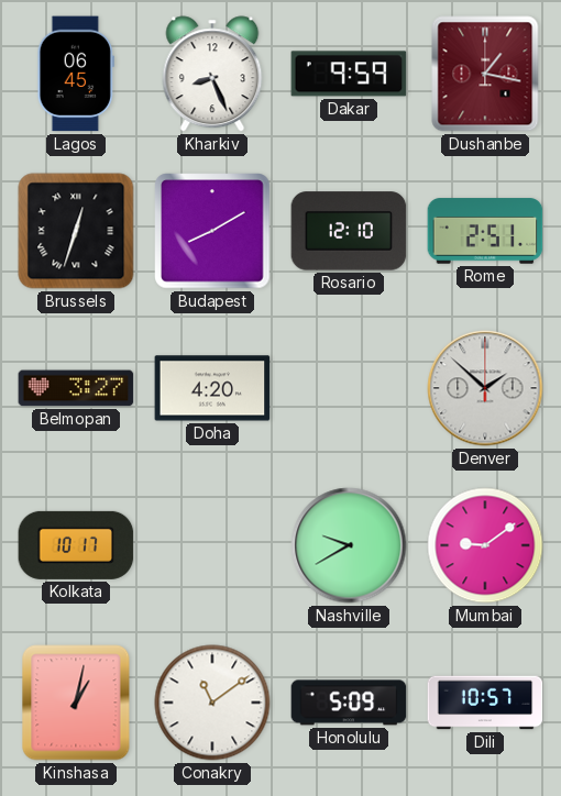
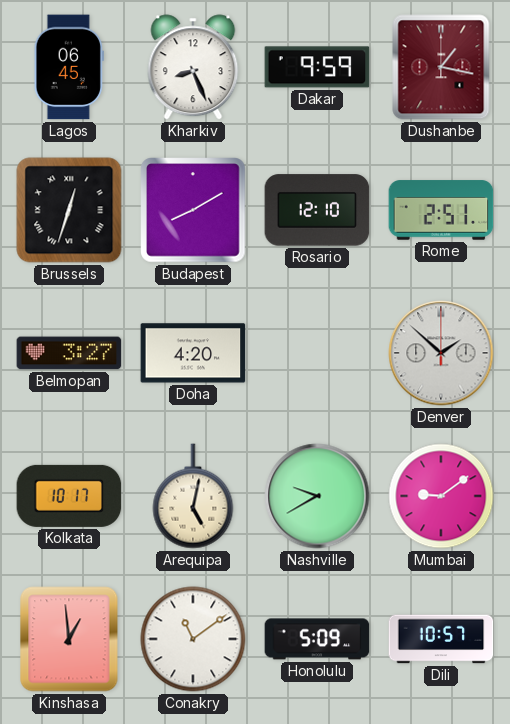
Arequipa: none -> 5:02 (193, 496)
Kinshasa: 1:02 -> 12:59 (69, 639)
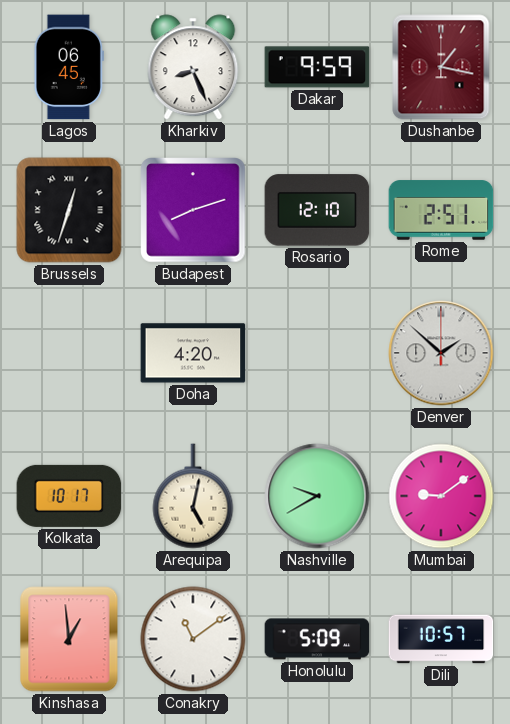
Budapest: 8:10 -> 8:12 (193, 210)
Belmopan: 3:27 -> none (69, 353)
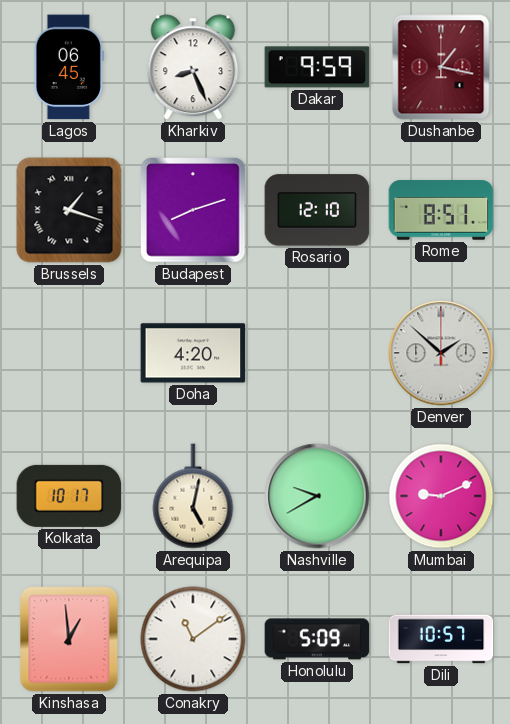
Brussels: 12:33 -> 1:18 (69, 210)
Rome: 2:51 -> 8:51 (441, 210)
Mumbai: 9:09 -> 9:11 (441, 496)
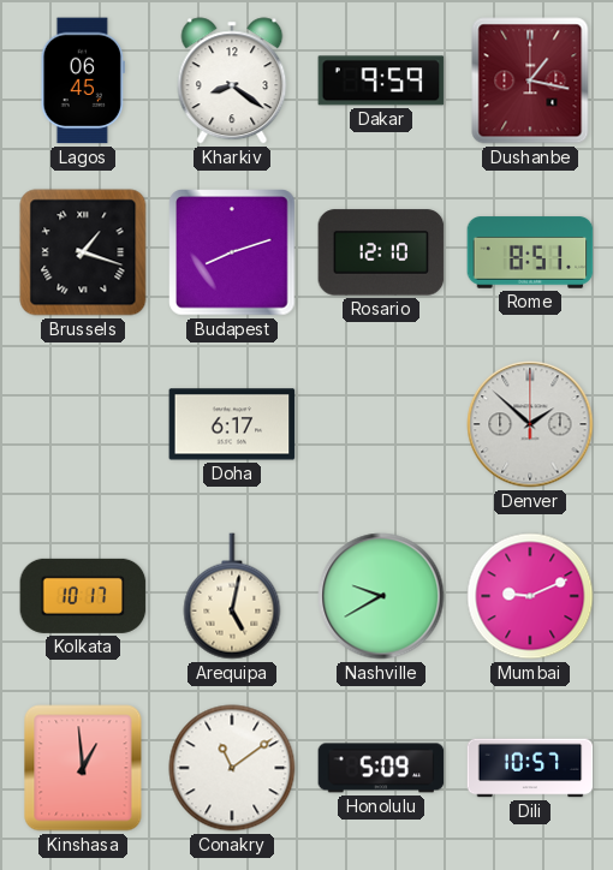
Kharkiv: 8:26 -> 8:21 (232, 81)
Doha: 4:20 -> 6:17 (232, 424)
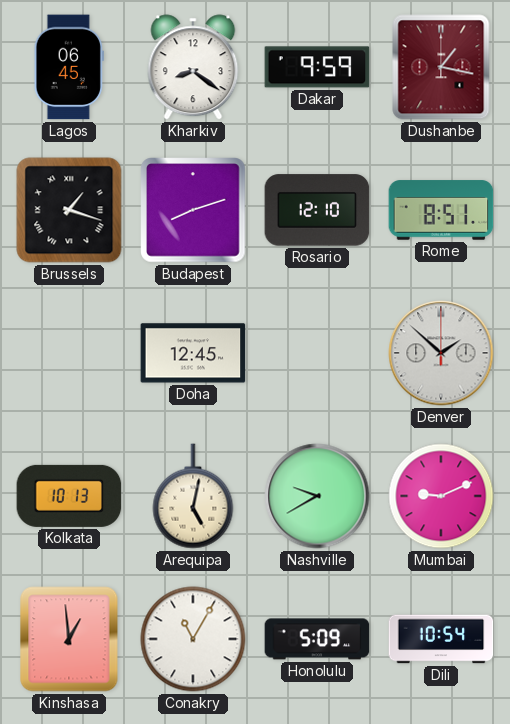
Doha: 6:17 -> 12:45 (193, 353)
Kolkata: 10:17 -> 10:13 (69, 496)
Conakry: 11:09 -> 11:05 (193, 639)
Dili: 10:57 -> 10:54 (441, 639)
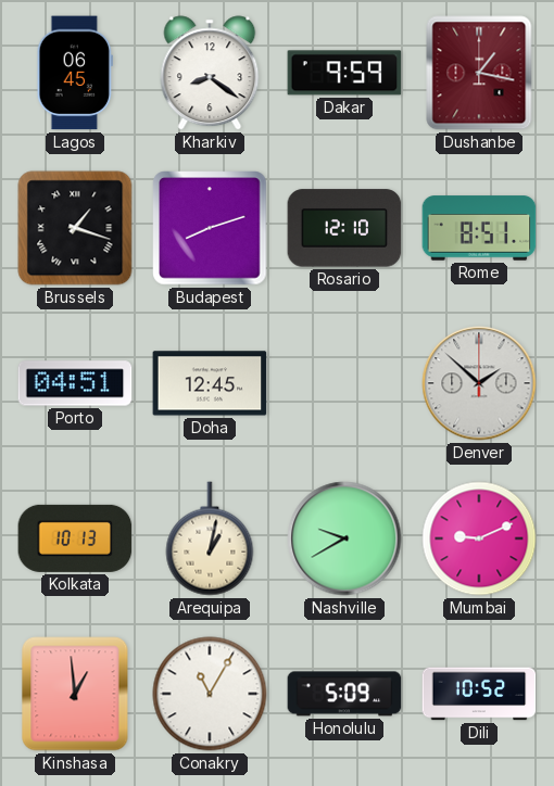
Porto: none -> 04:51 (75, 383)
Arequipa: 5:02 -> 1:02 (210, 538)
Dili: 10:54 -> 10:52 (479, 694)
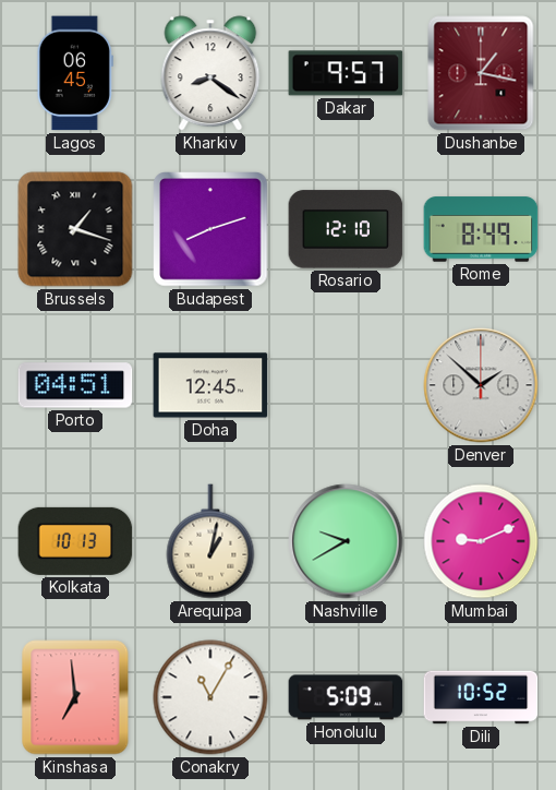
Dakar: 9:59 -> 9:57 (346, 73)
Rome: 8:51 -> 8:49 (481, 229)
Kinshasa: 12:59 -> 6:59 (75, 697)
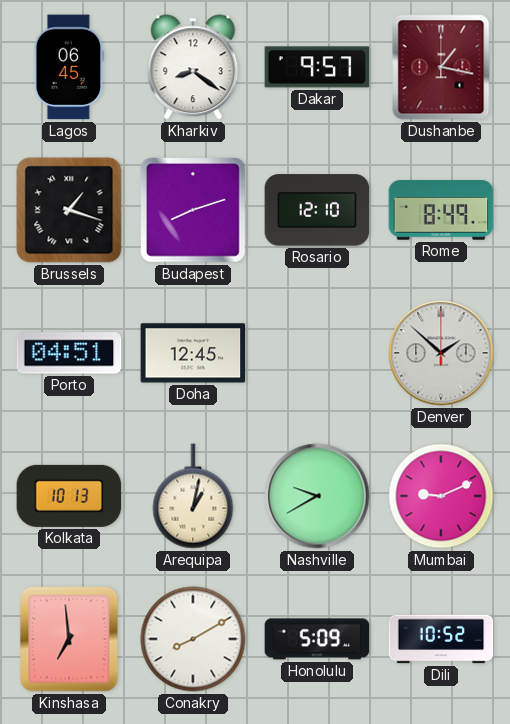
Conakry: 11:05 -> 8:10 (193, 639)
